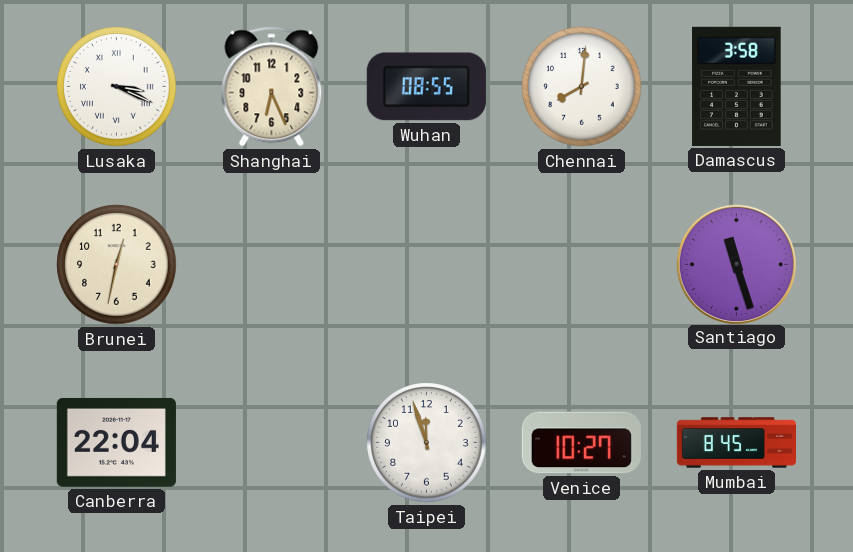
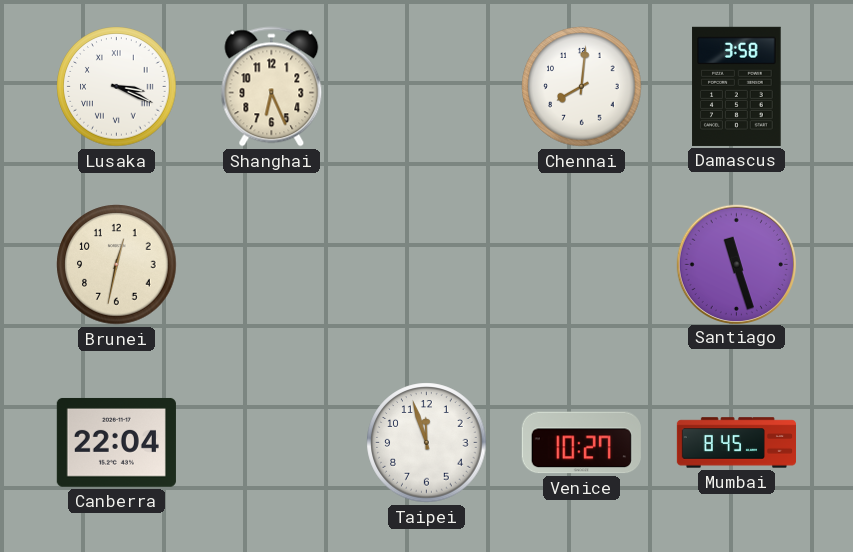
Wuhan: 08:55 -> none (426, 87)
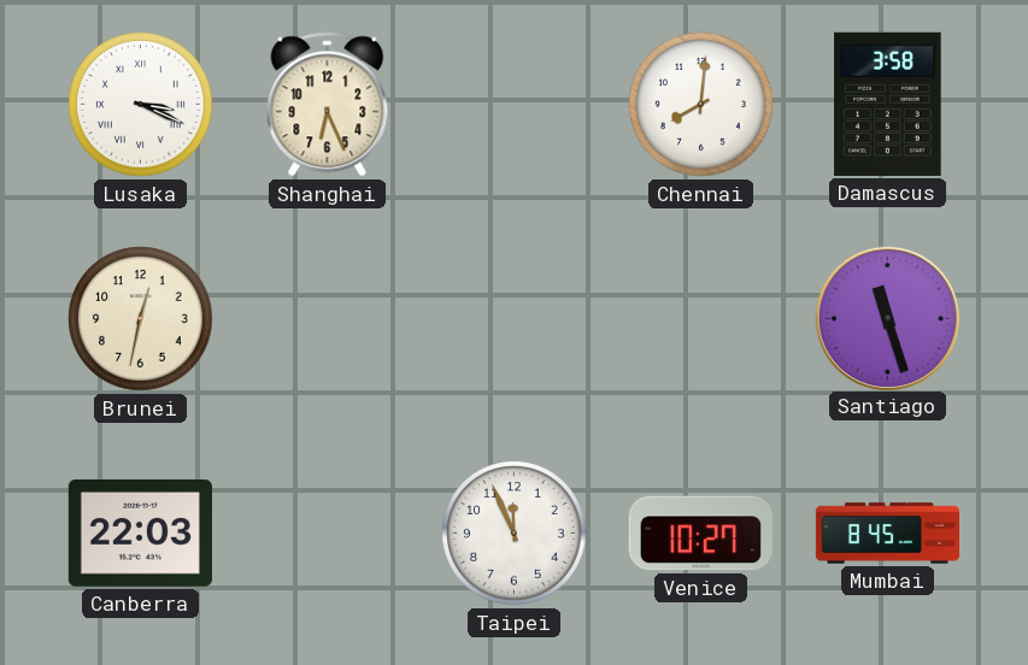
Canberra: 22:04 -> 22:03 (140, 532)
Taipei: 11:57 -> 11:56 (515, 534)
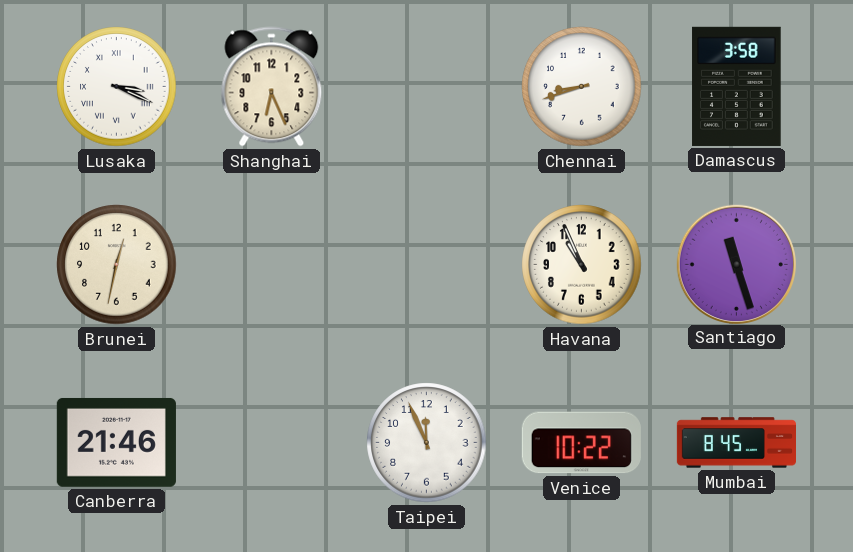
Chennai: 8:01 -> 8:42 (582, 87)
Havana: none -> 10:56 (582, 265)
Canberra: 22:03 -> 21:46 (116, 442)
Venice: 10:27 -> 10:22 (581, 443)
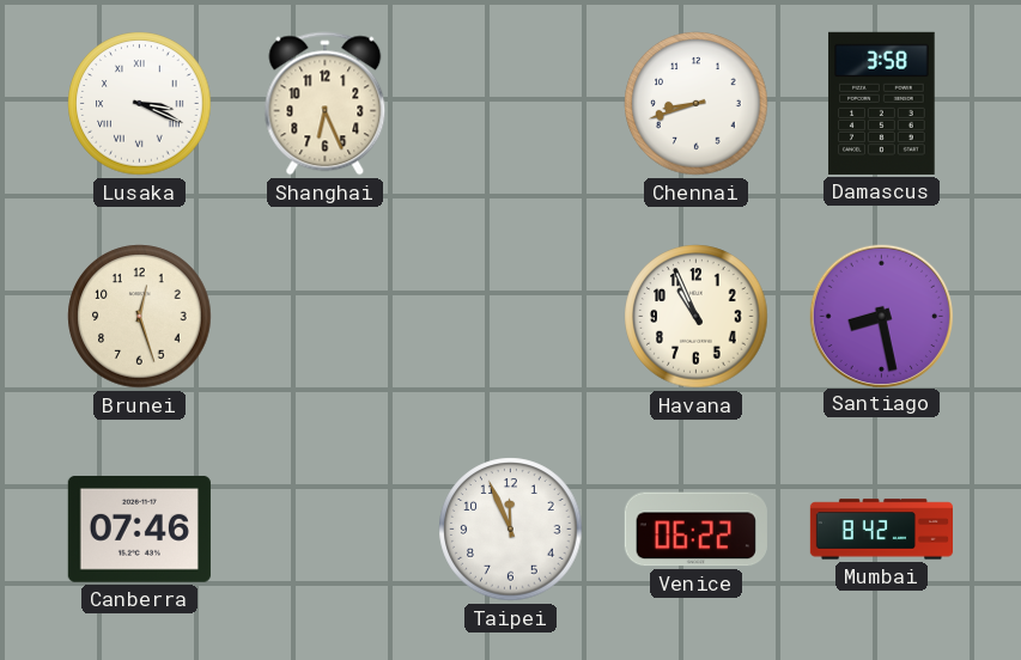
Brunei: 12:32 -> 12:27 (140, 317)
Santiago: 11:27 -> 8:28 (881, 316)
Canberra: 21:46 -> 07:46 (139, 528)
Venice: 10:22 -> 06:22 (695, 530)
Mumbai: 8:45 -> 8:42 (881, 530)
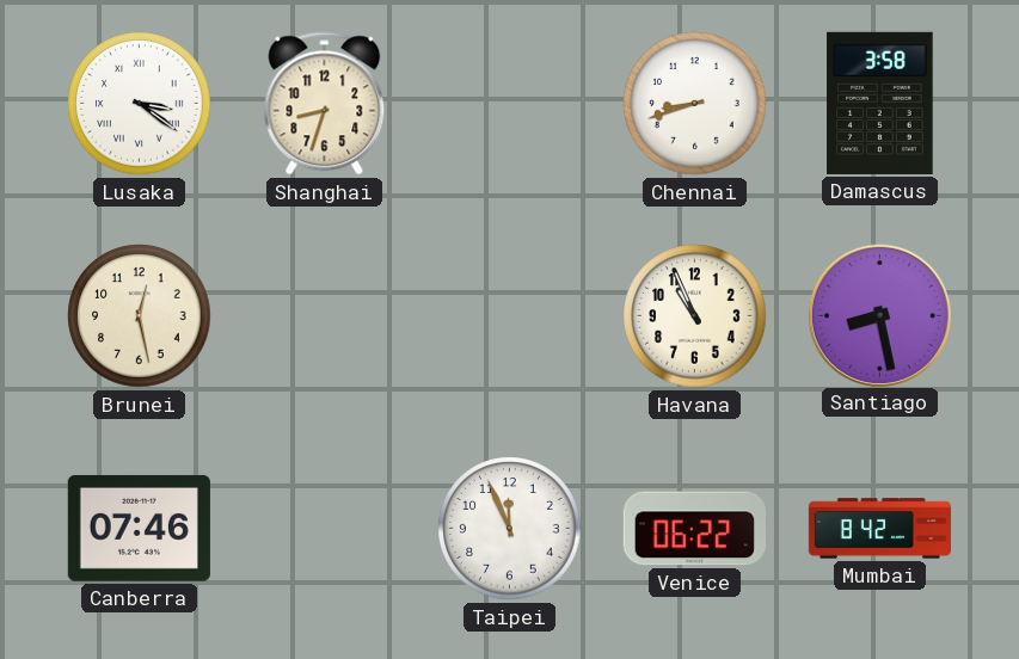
Lusaka: 3:19 -> 3:21 (140, 104)
Shanghai: 6:26 -> 8:33 (325, 104)
Brunei: 12:27 -> 12:28 (140, 316)
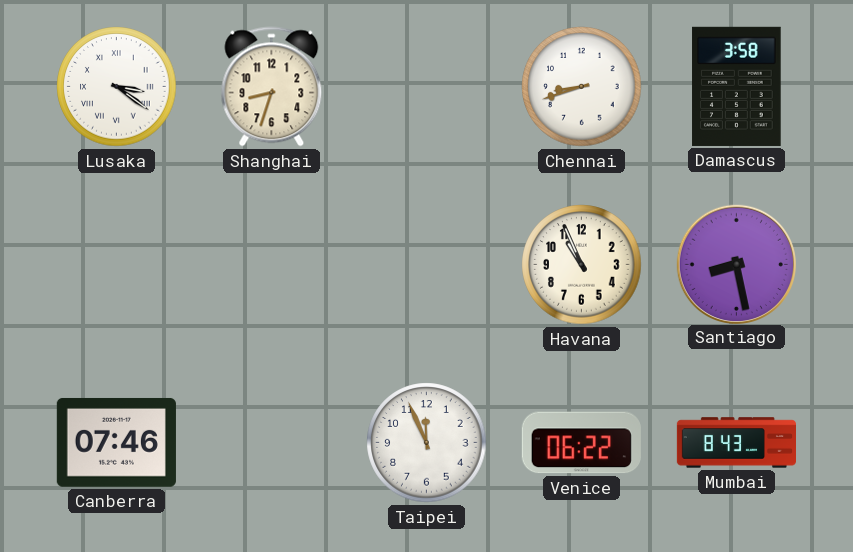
Brunei: 12:28 -> none (140, 316)
Mumbai: 8:42 -> 8:43 (736, 443)
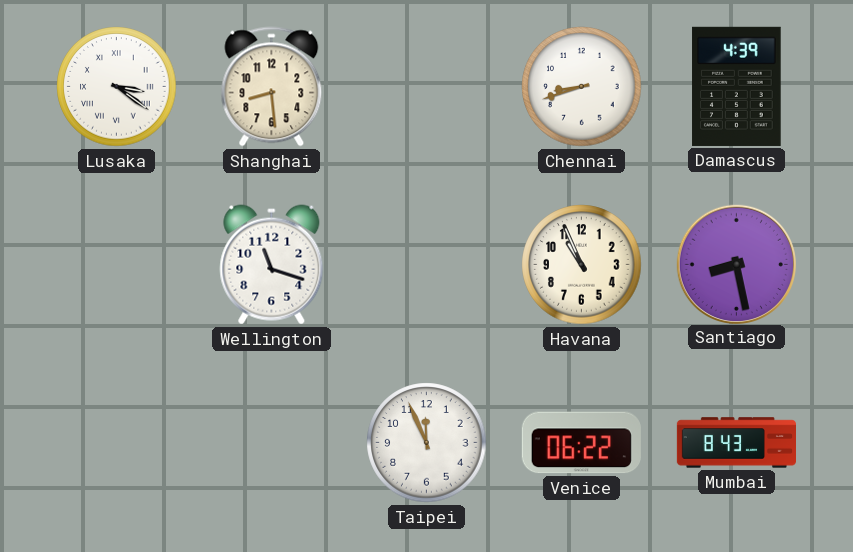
Shanghai: 8:33 -> 8:29 (272, 87)
Damascus: 3:58 -> 4:39 (737, 86)
Wellington: none -> 11:18 (272, 265)
Canberra: 07:46 -> none (116, 442)
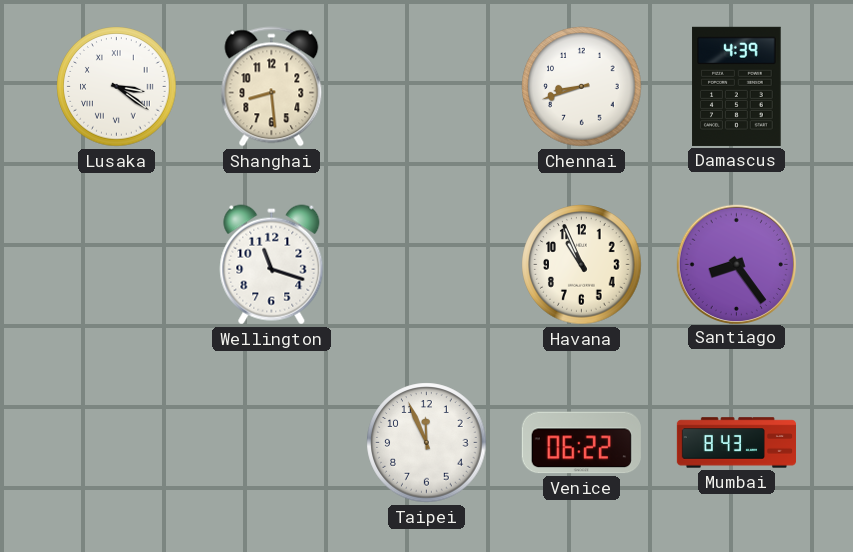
Santiago: 8:28 -> 8:24 (736, 264)
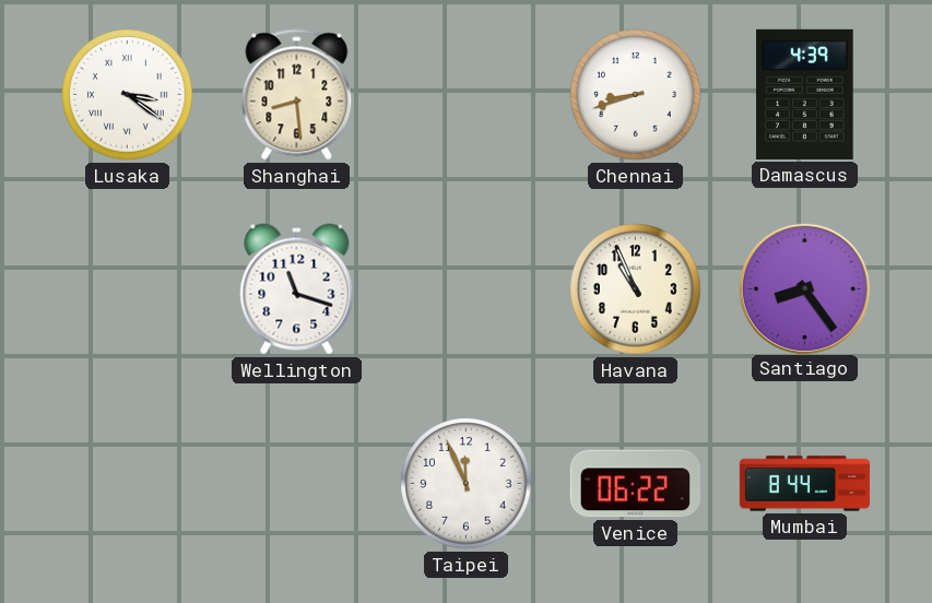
Mumbai: 8:43 -> 8:44 (804, 484)
